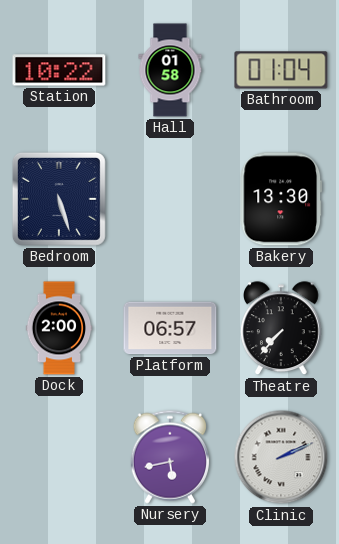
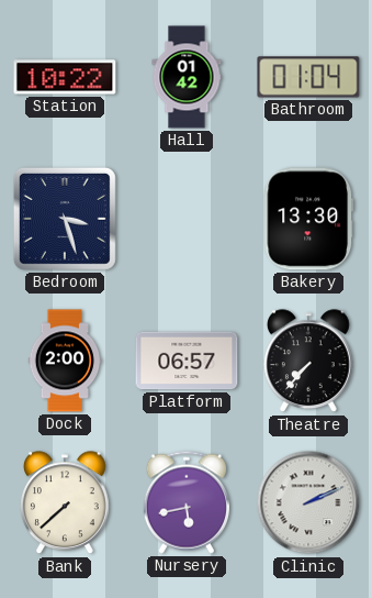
Hall: 01:58 -> 01:42 (187, 77)
Bedroom: 5:27 -> 3:27 (65, 219)
Bank: none -> 7:38 (66, 503)
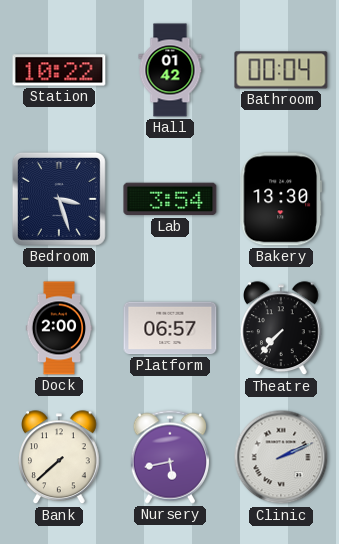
Bathroom: 01:04 -> 00:04 (281, 70)
Lab: none -> 3:54 (170, 199)
